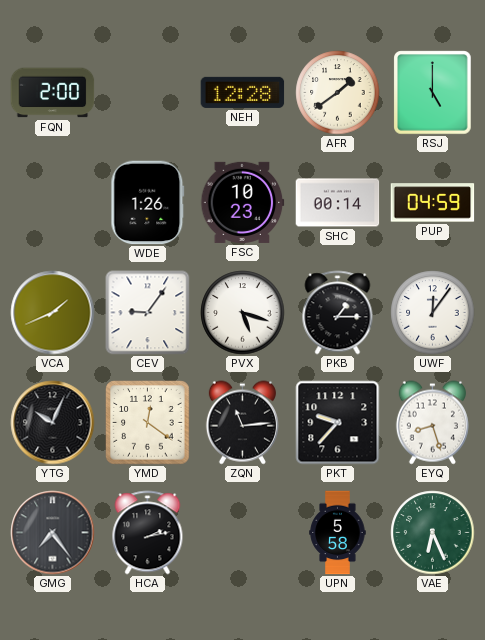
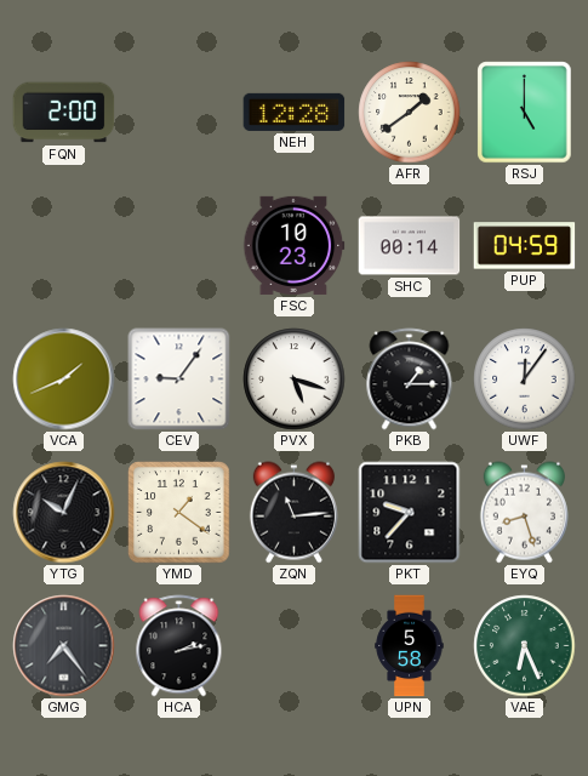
WDE: 1:26 -> none (148, 203)
YMD: 12:21 -> 1:21 (179, 513)
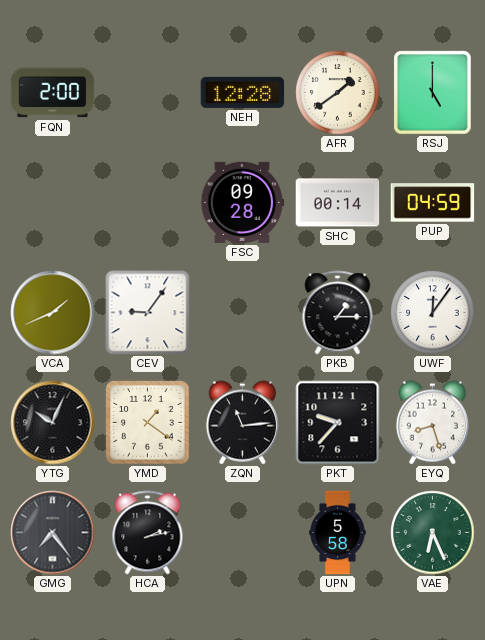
FSC: 10:23 -> 09:28 (243, 202)
PVX: 5:18 -> none (295, 380)
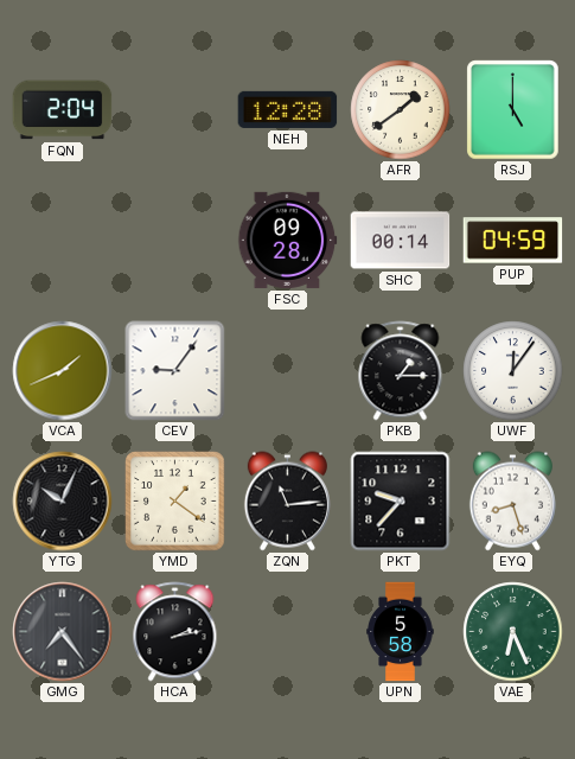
FQN: 2:00 -> 2:04 (63, 110)
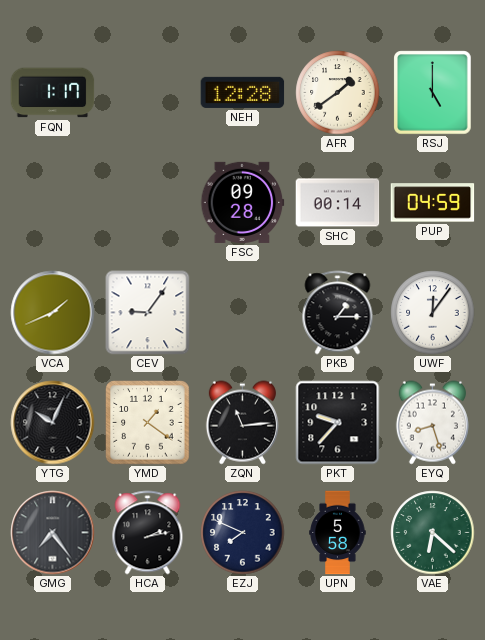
FQN: 2:04 -> 1:17 (53, 93)
EZJ: none -> 7:49 (243, 533)
VAE: 6:26 -> 6:22 (433, 533)
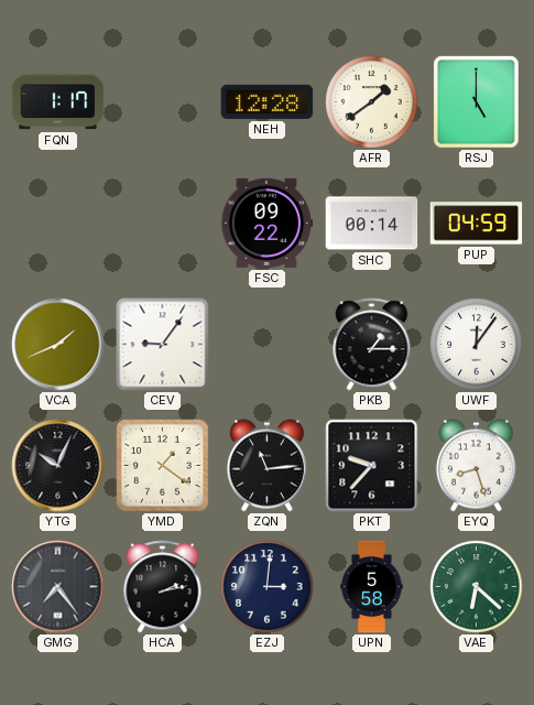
FSC: 09:28 -> 09:22 (268, 223)
EZJ: 7:49 -> 3:01 (268, 587)
